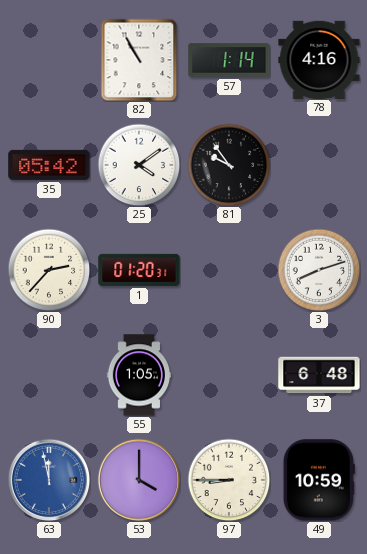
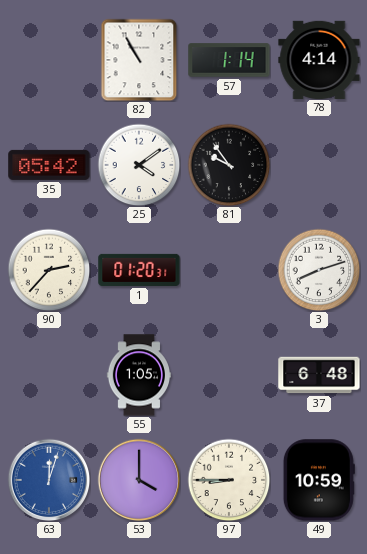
78: 4:16 -> 4:14 (319, 59)
63: 11:58 -> 12:03 (49, 480)
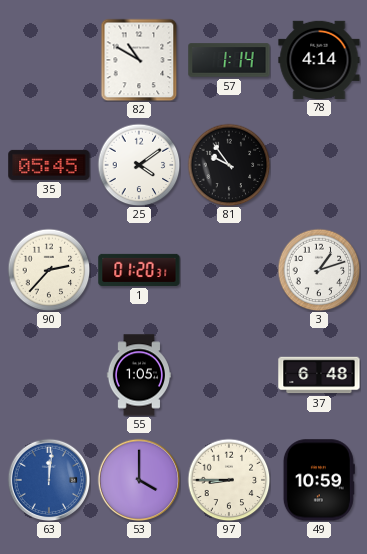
82: 10:55 -> 10:50 (139, 60)
35: 05:42 -> 05:45 (49, 165)
3: 8:12 -> 1:12 (319, 270)
63: 12:03 -> 12:01 (49, 480)
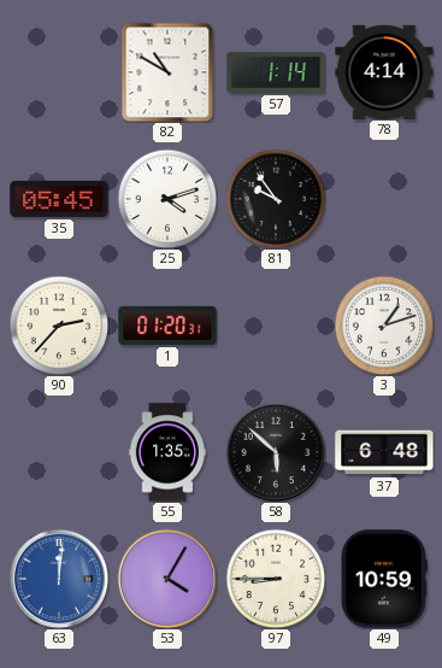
25: 4:09 -> 4:12 (167, 199)
55: 1:05 -> 1:35 (166, 452)
58: none -> 5:52 (276, 452)
53: 4:00 -> 4:05 (167, 579)
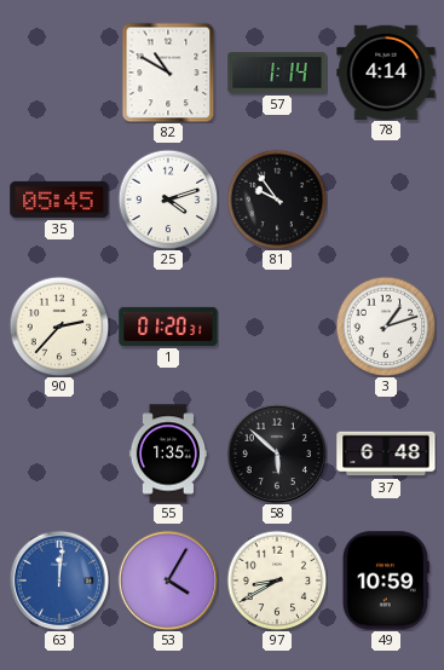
97: 8:45 -> 8:40 (277, 581)
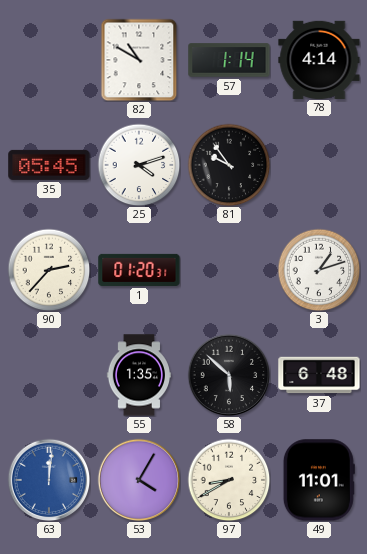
49: 10:59 -> 11:01 (319, 480)
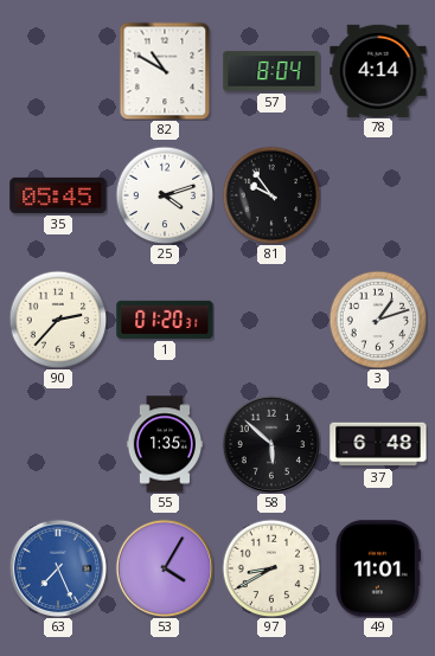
57: 1:14 -> 8:04 (271, 71)
63: 12:01 -> 7:26 (58, 568)
